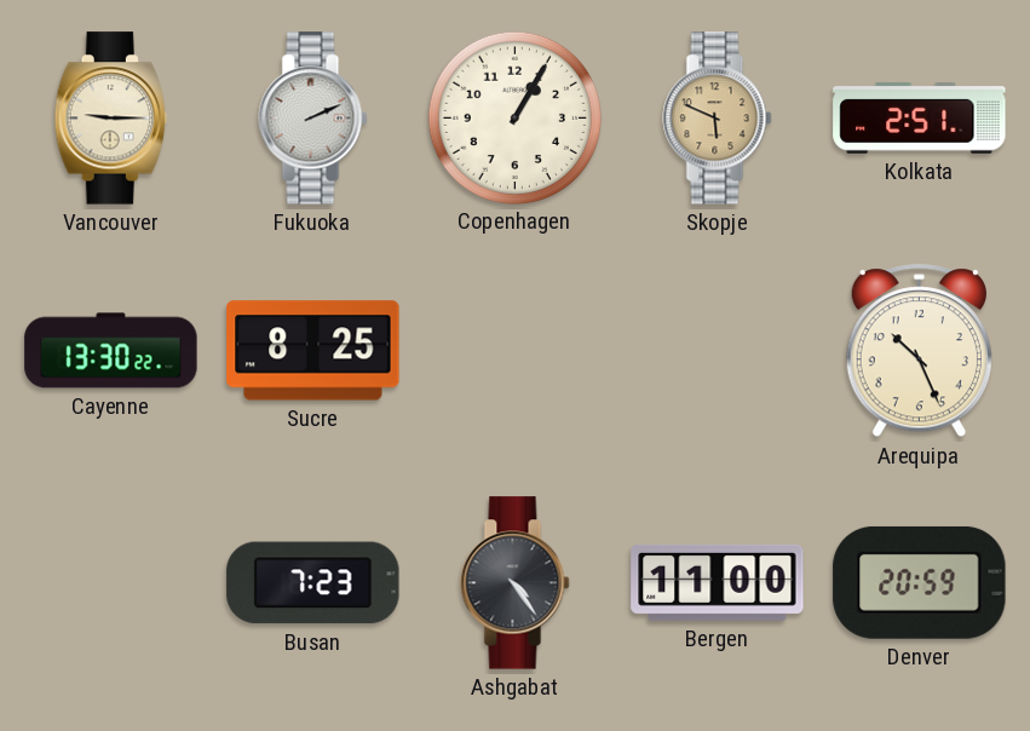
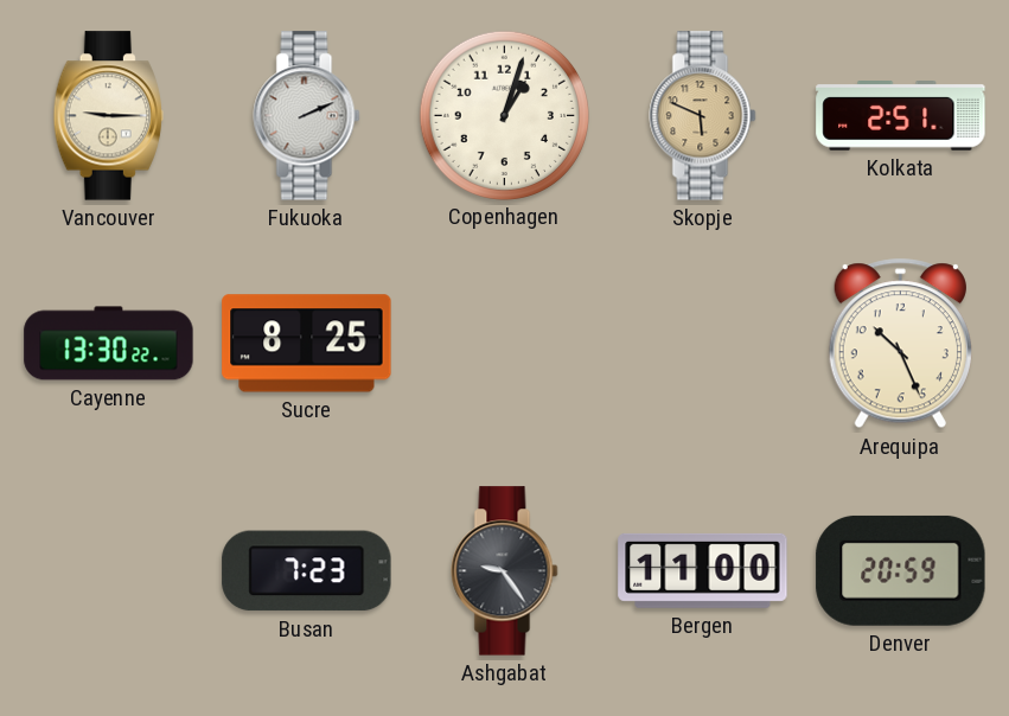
Copenhagen: 1:05 -> 1:03 (504, 115)
Ashgabat: 4:24 -> 9:24 (505, 571)
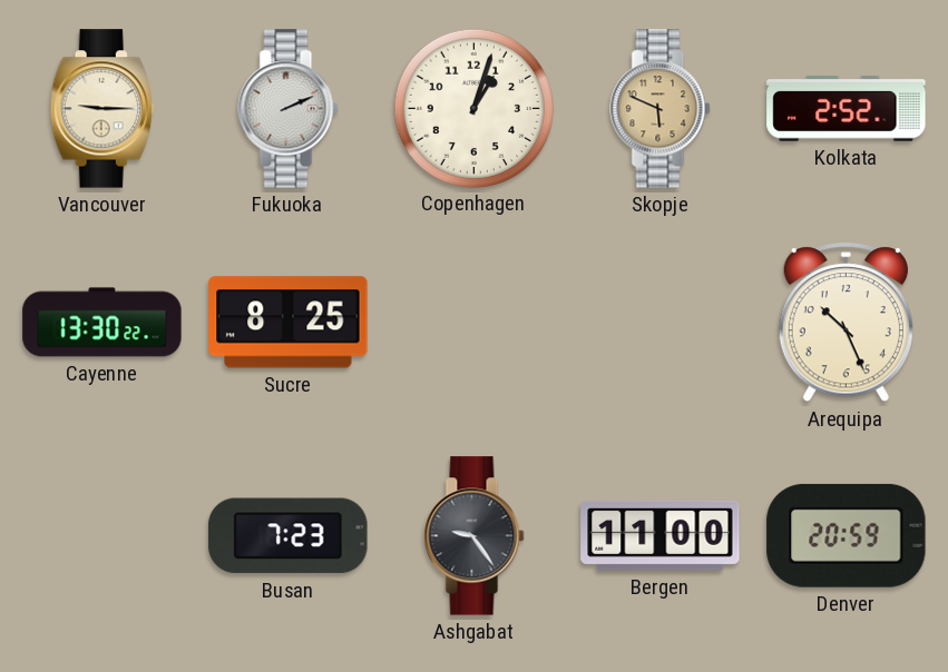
Kolkata: 2:51 -> 2:52 (847, 109)
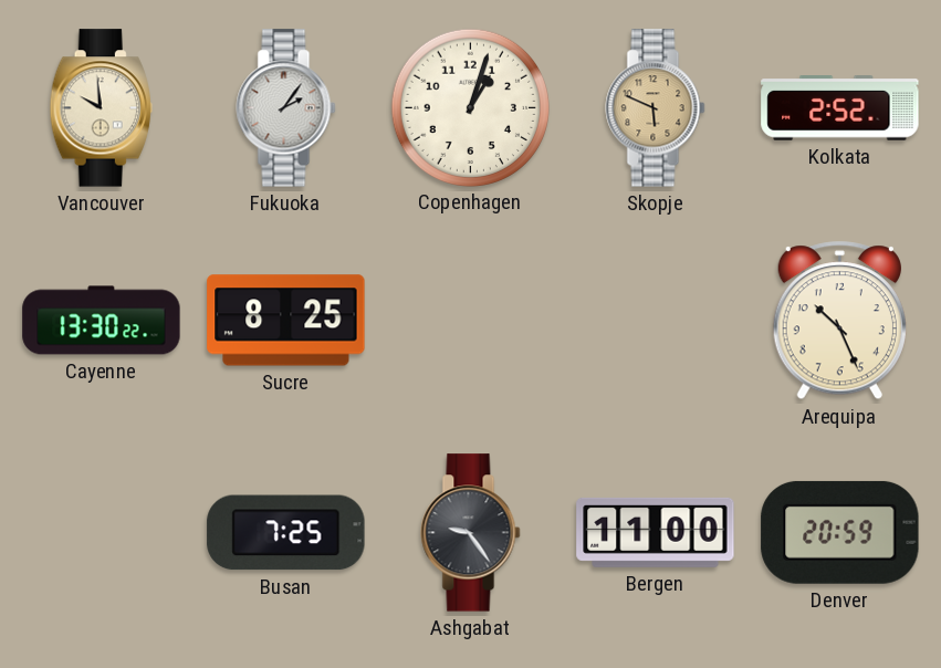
Vancouver: 9:15 -> 9:59 (101, 108)
Fukuoka: 2:11 -> 2:06 (286, 108)
Busan: 7:23 -> 7:25 (286, 533)
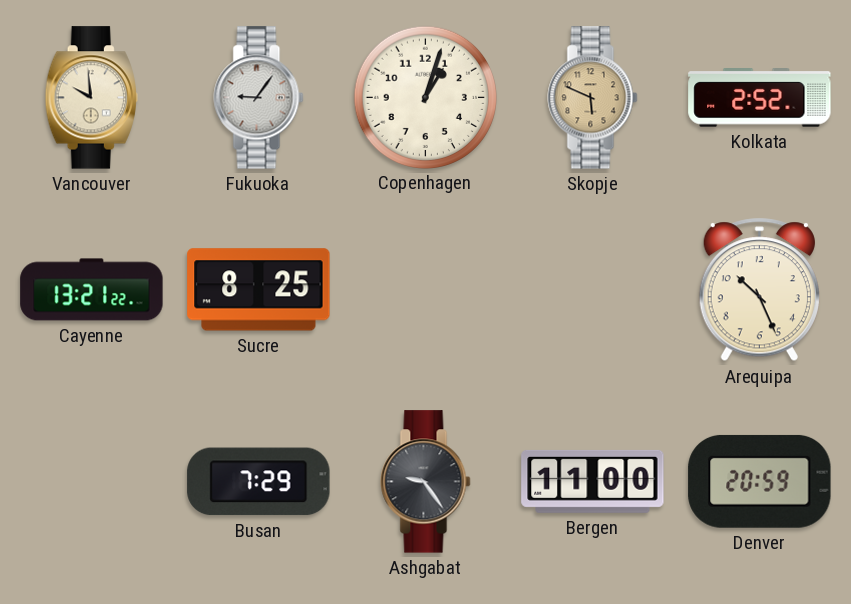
Fukuoka: 2:06 -> 9:06 (259, 98)
Cayenne: 13:30 -> 13:21 (92, 290)
Busan: 7:25 -> 7:29 (259, 482)
